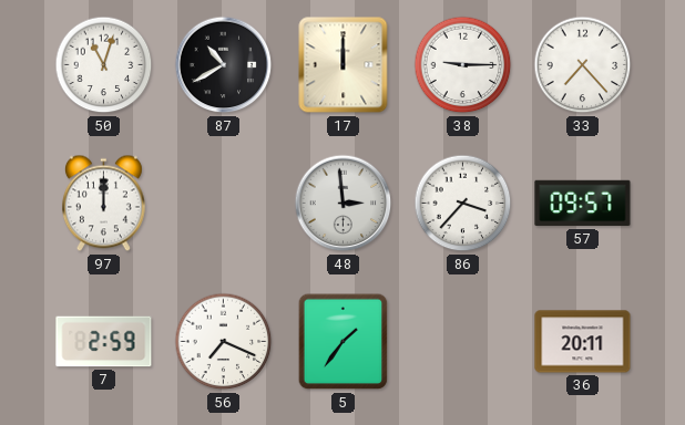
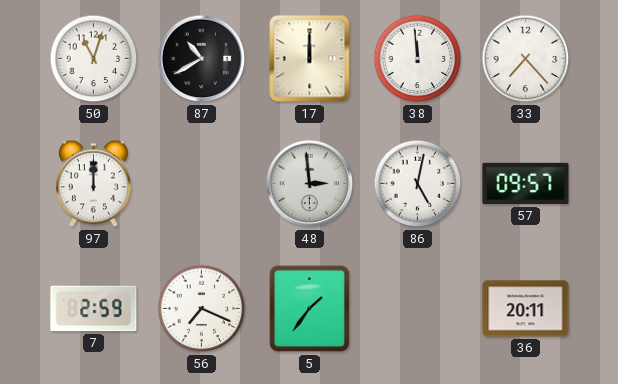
38: 9:15 -> 11:59 (418, 59)
86: 3:37 -> 5:02 (418, 184)
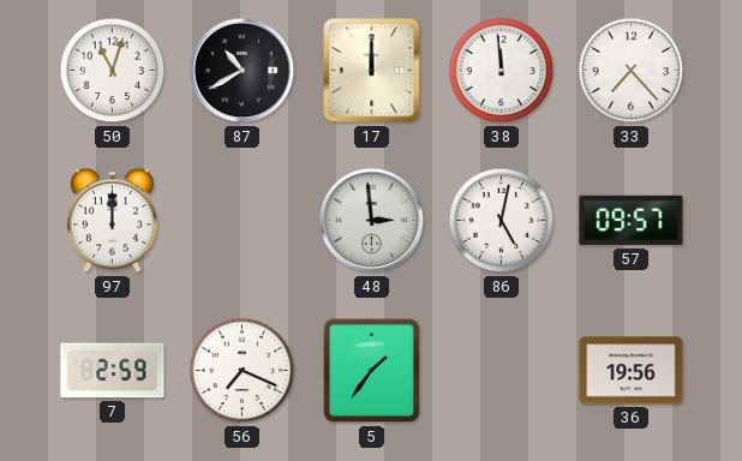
36: 20:11 -> 19:56 (632, 371)
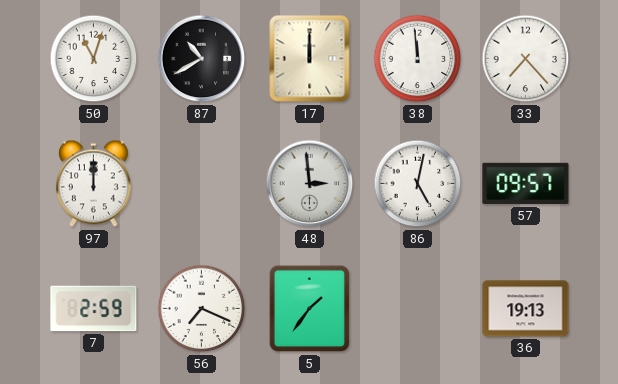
36: 19:56 -> 19:13 (526, 309)
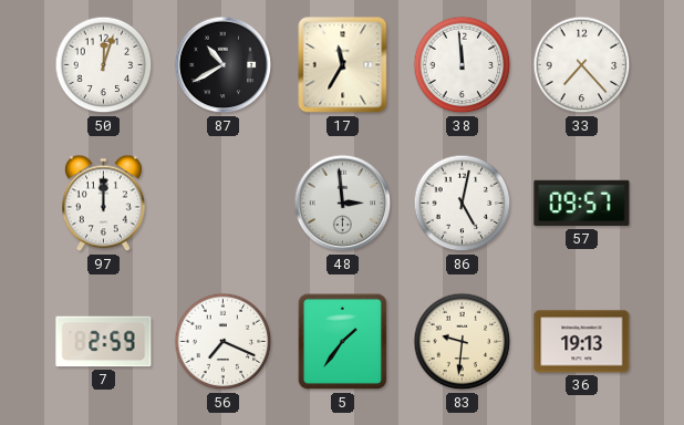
50: 11:03 -> 12:03 (104, 65)
17: 12:00 -> 11:35 (343, 65)
83: none -> 9:31 (463, 342)
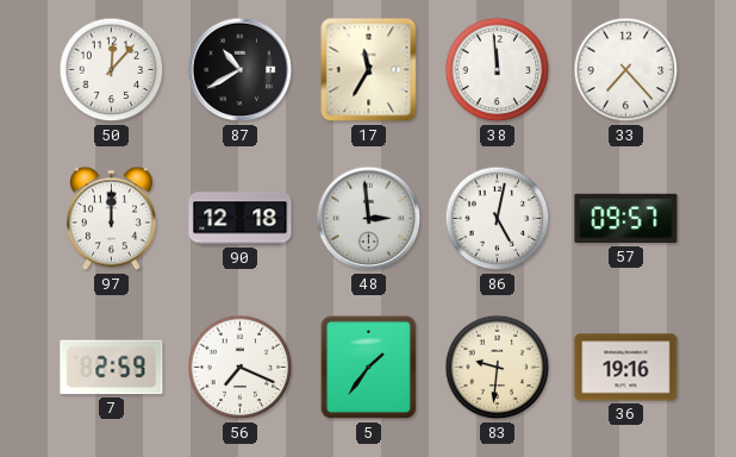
50: 12:03 -> 12:07 (112, 70)
90: none -> 12:18 (241, 219)
36: 19:13 -> 19:16 (626, 368)
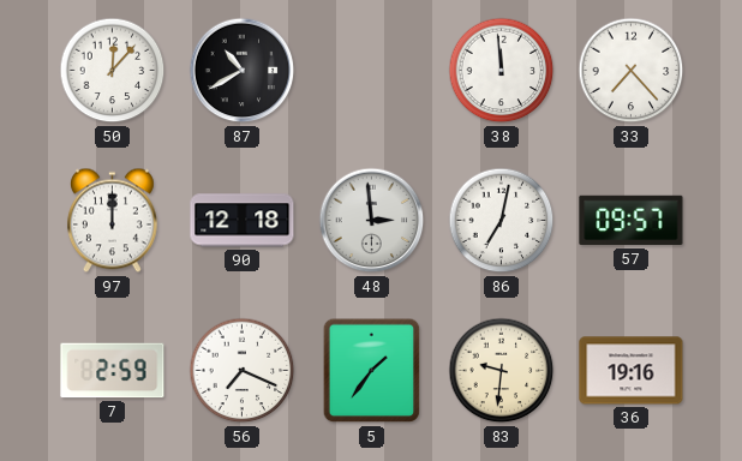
17: 11:35 -> none (369, 70)
86: 5:02 -> 7:02 (502, 221)
